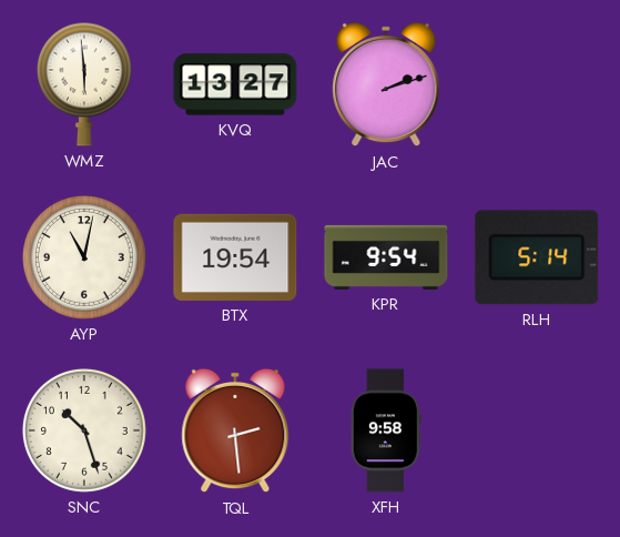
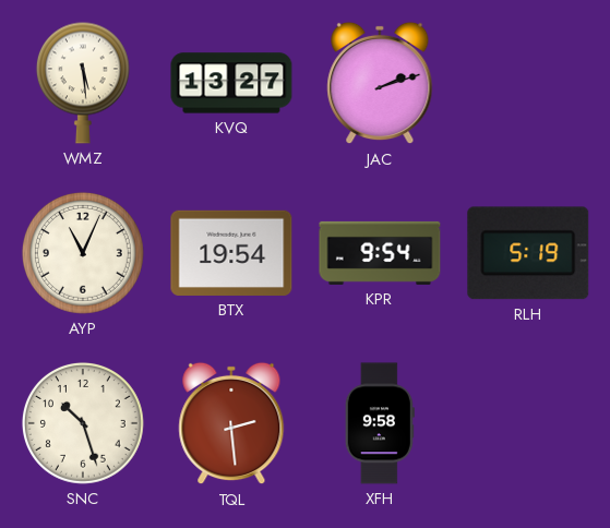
WMZ: 5:59 -> 5:29 (83, 83)
AYP: 11:02 -> 11:04 (83, 253)
RLH: 5:14 -> 5:19 (528, 253)
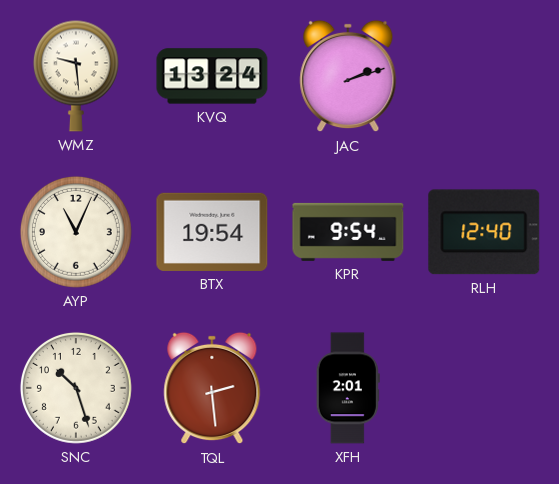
WMZ: 5:29 -> 9:29 (76, 76)
KVQ: 13:27 -> 13:24 (212, 76)
RLH: 5:19 -> 12:40 (484, 232)
XFH: 9:58 -> 2:01 (348, 388)
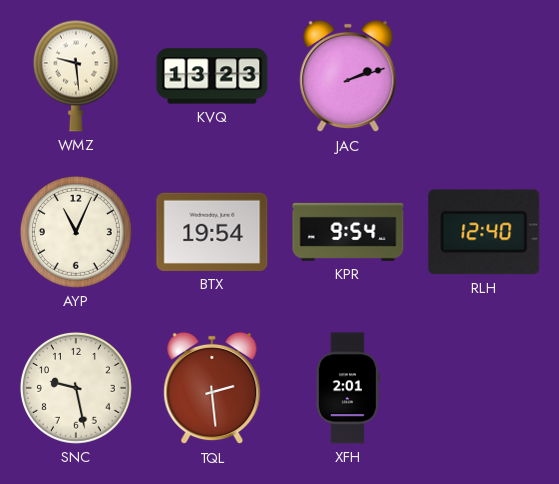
KVQ: 13:24 -> 13:23 (212, 76)
SNC: 10:27 -> 9:28 (76, 388)
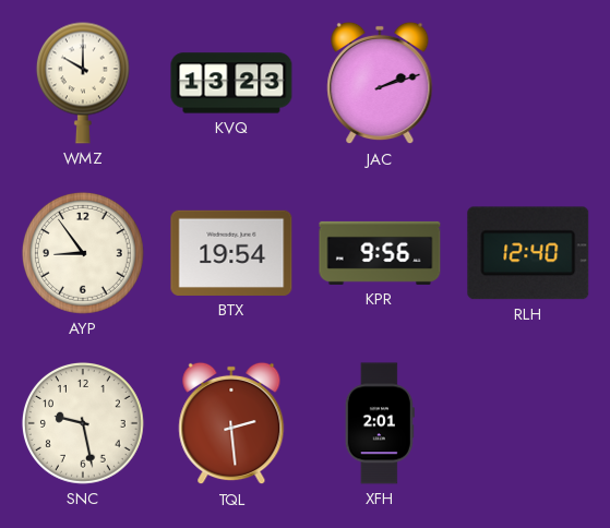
WMZ: 9:29 -> 10:00 (83, 83)
AYP: 11:04 -> 8:54 (83, 253)
KPR: 9:54 -> 9:56 (380, 253)
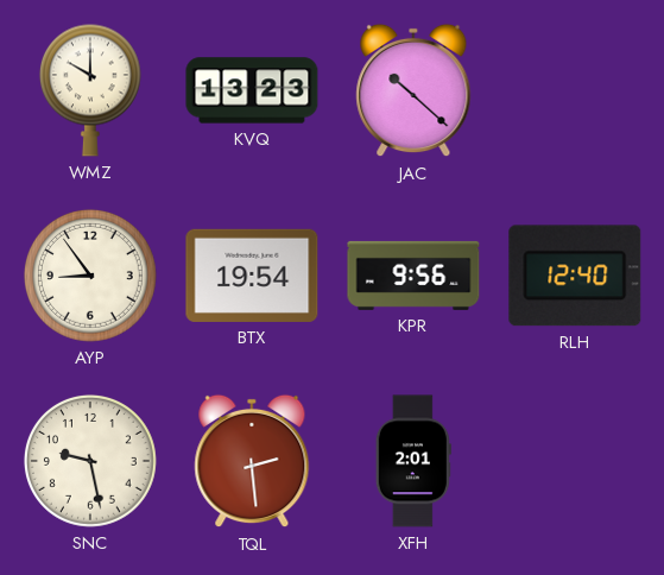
JAC: 2:12 -> 10:22 (413, 90)
